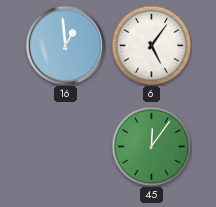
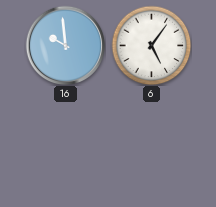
16: 12:59 -> 9:59 (65, 45)
45: 12:06 -> none (151, 146)
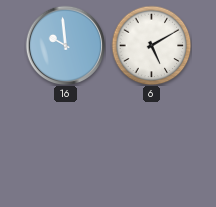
6: 5:06 -> 5:10 (151, 45)
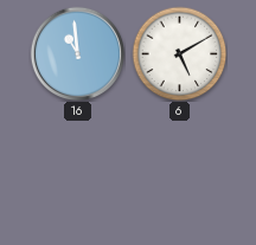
16: 9:59 -> 10:59 (77, 53)
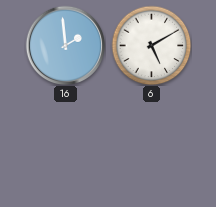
16: 10:59 -> 1:59 (65, 45)
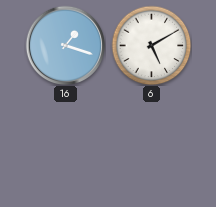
16: 1:59 -> 1:18 (65, 45)
